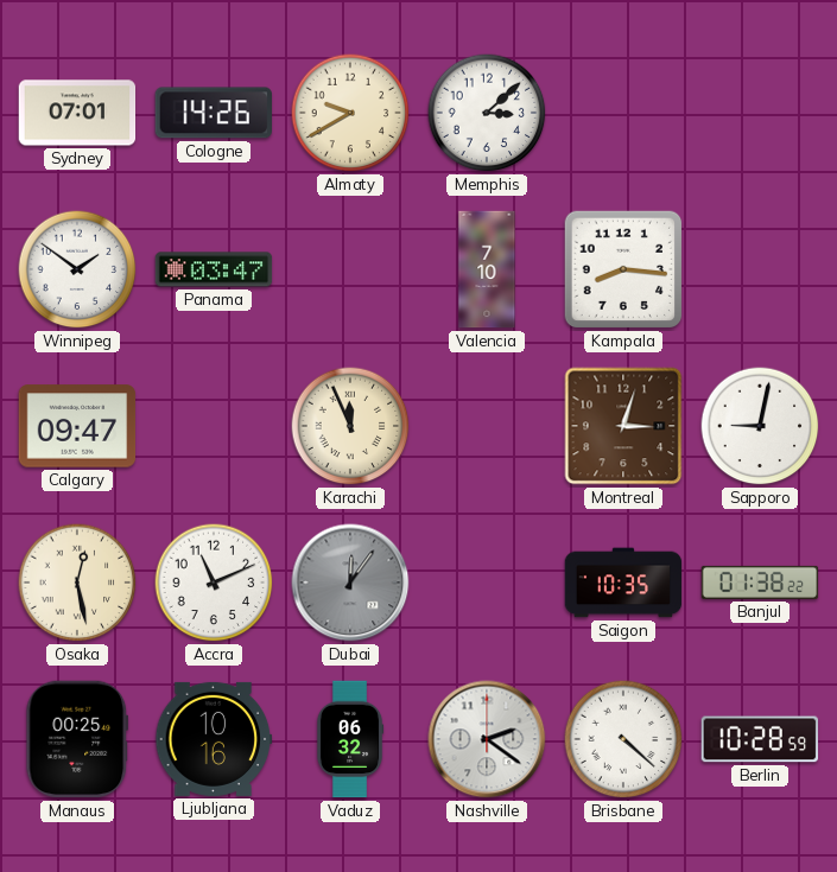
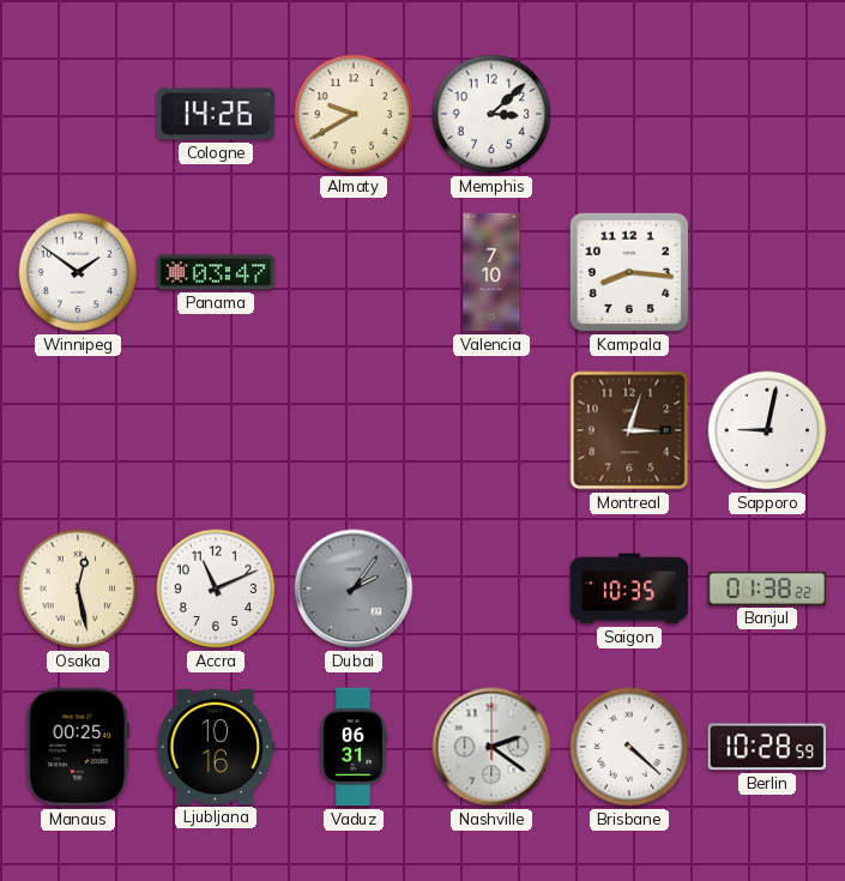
Sydney: 07:01 -> none (77, 113)
Calgary: 09:47 -> none (77, 426)
Karachi: 11:56 -> none (350, 426)
Dubai: 12:06 -> 2:06 (354, 589)
Vaduz: 06:32 -> 06:31 (354, 747)
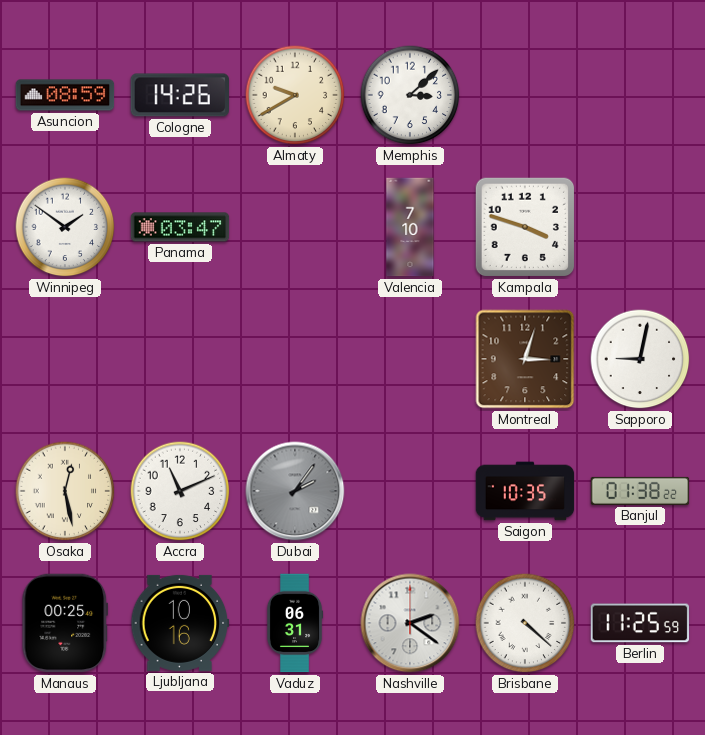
Asuncion: none -> 08:59 (65, 95)
Kampala: 8:16 -> 3:48 (525, 227)
Berlin: 10:28 -> 11:25 (640, 623)
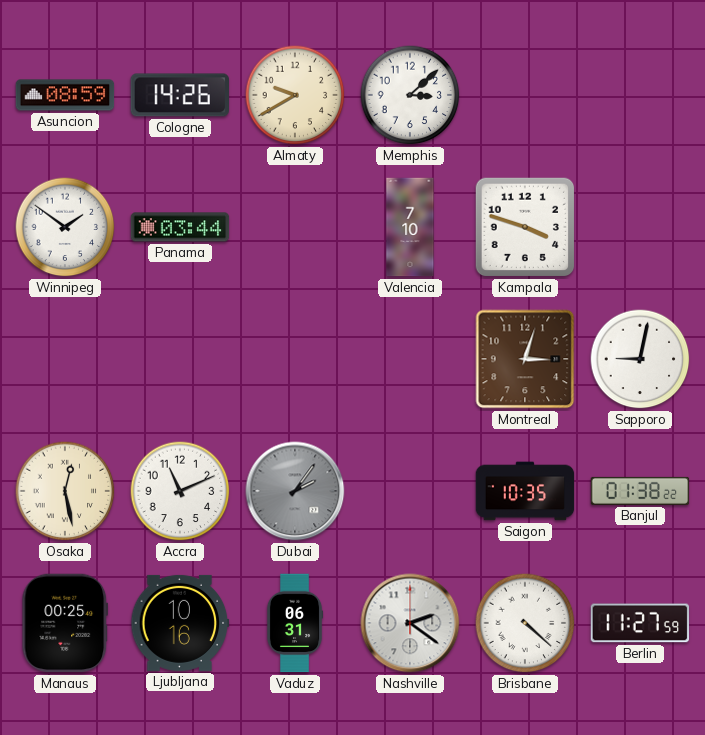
Panama: 03:47 -> 03:44 (180, 227)
Berlin: 11:25 -> 11:27 (640, 623)
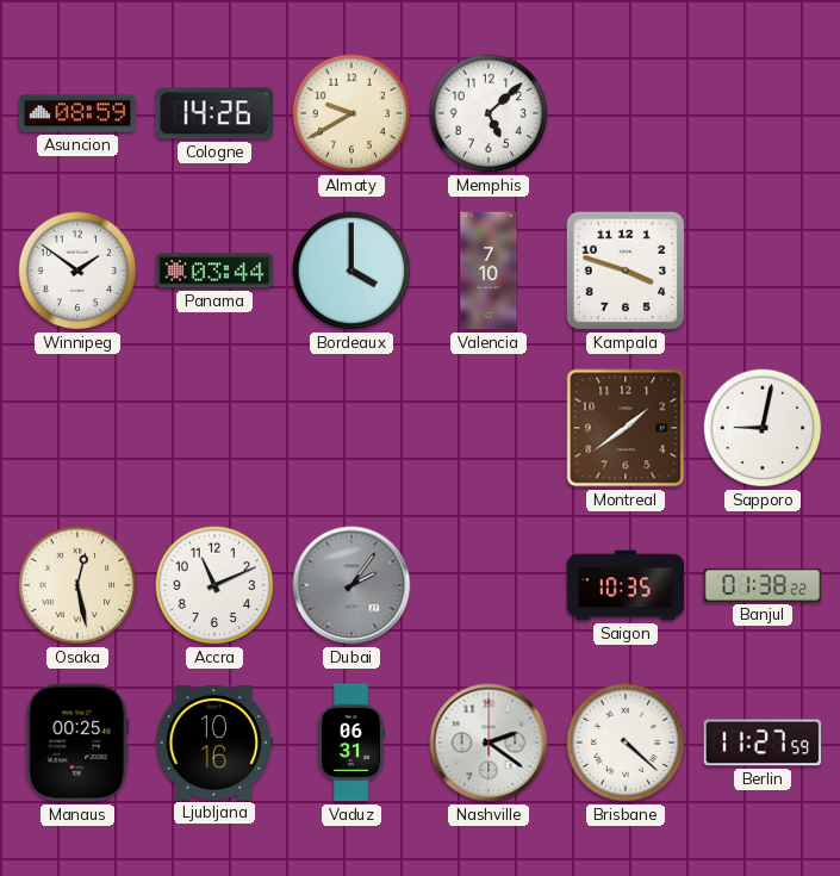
Memphis: 3:08 -> 5:08 (489, 113)
Bordeaux: none -> 4:00 (351, 271)
Montreal: 3:03 -> 1:39 (626, 428)
